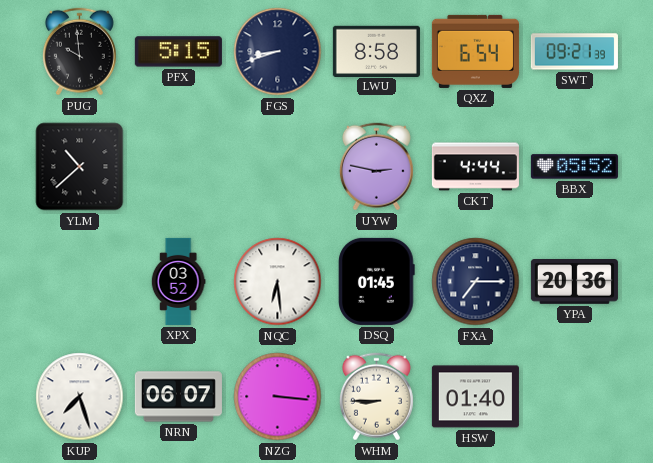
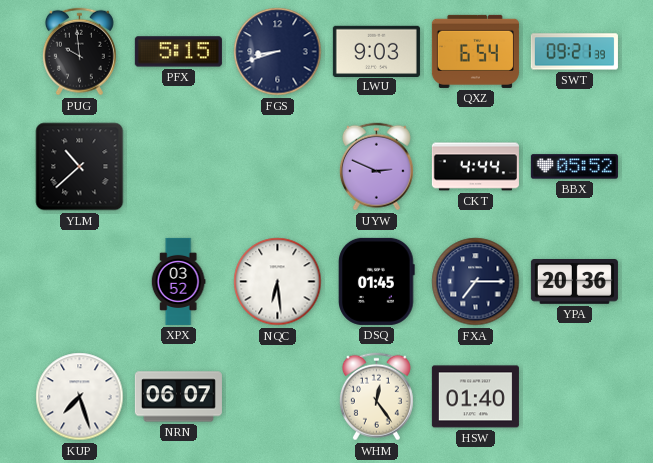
LWU: 8:58 -> 9:03 (376, 51)
UYW: 2:47 -> 2:49 (376, 167)
NZG: 3:16 -> none (278, 397)
WHM: 8:45 -> 12:24 (376, 397)
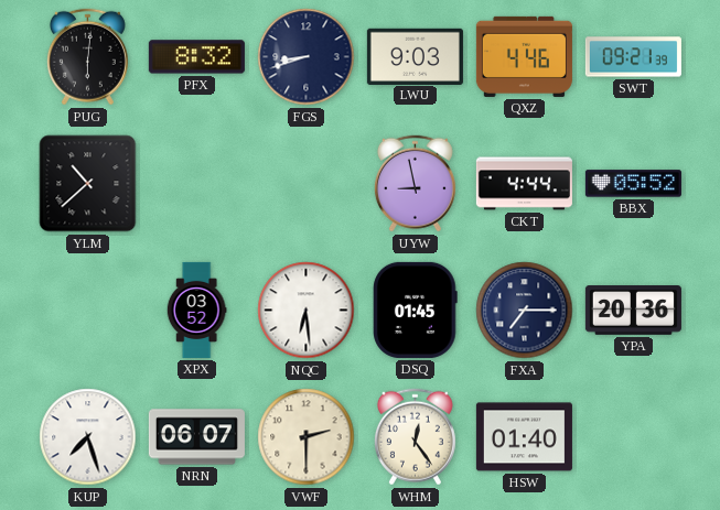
PUG: 9:59 -> 6:01 (87, 57)
PFX: 5:15 -> 8:32 (196, 57)
QXZ: 6:54 -> 4:46 (524, 56)
UYW: 2:49 -> 8:58 (415, 184)
VWF: none -> 2:30 (307, 437)
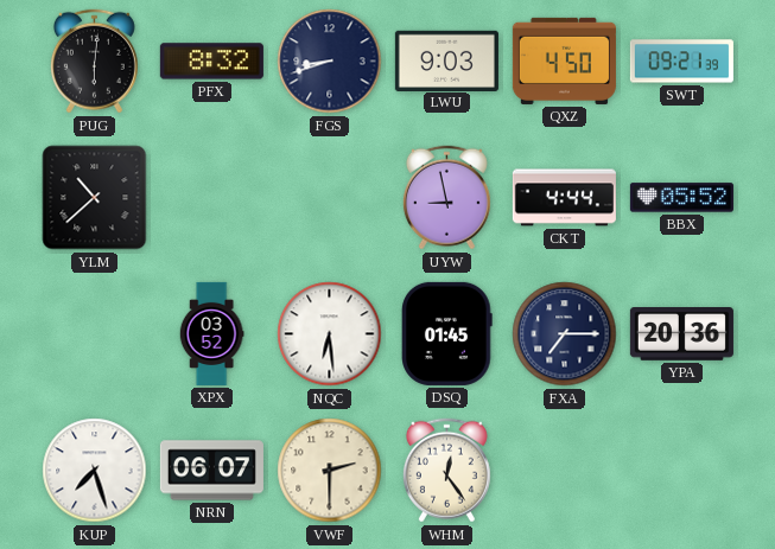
QXZ: 4:46 -> 4:50 (564, 60)
HSW: 01:40 -> none (524, 437)
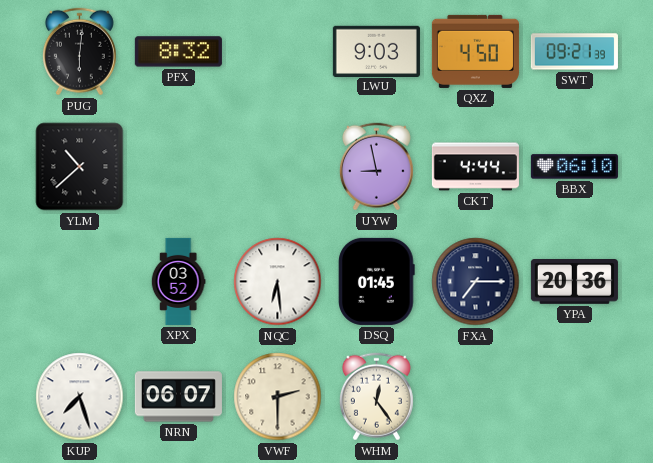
FGS: 8:42 -> none (330, 62)
BBX: 05:52 -> 06:10 (574, 167)
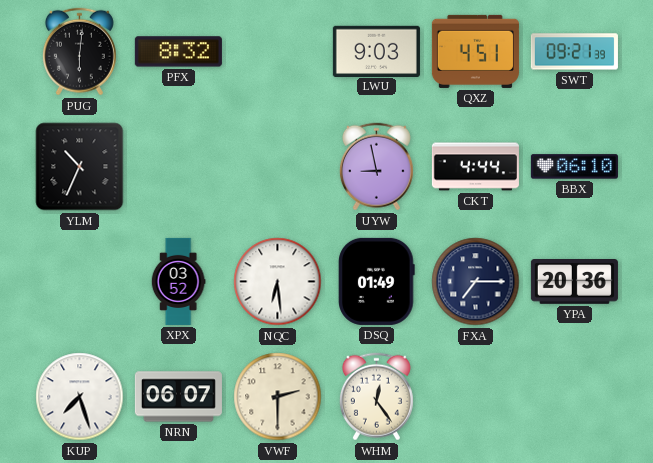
QXZ: 4:50 -> 4:51 (475, 51)
YLM: 10:38 -> 10:34 (80, 167)
DSQ: 01:45 -> 01:49 (377, 281)
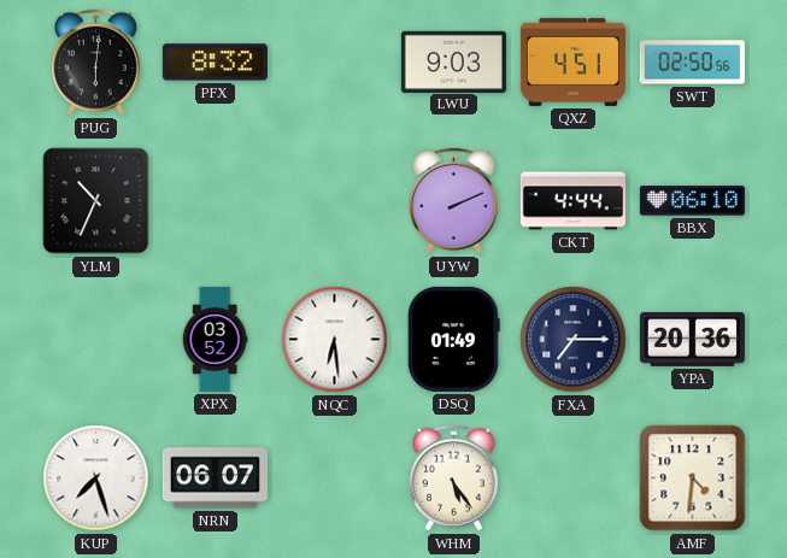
SWT: 09:21 -> 02:50 (692, 63)
UYW: 8:58 -> 2:11 (453, 201)
VWF: 2:30 -> none (278, 397)
WHM: 12:24 -> 5:24 (453, 478)
AMF: none -> 4:31 (693, 478)
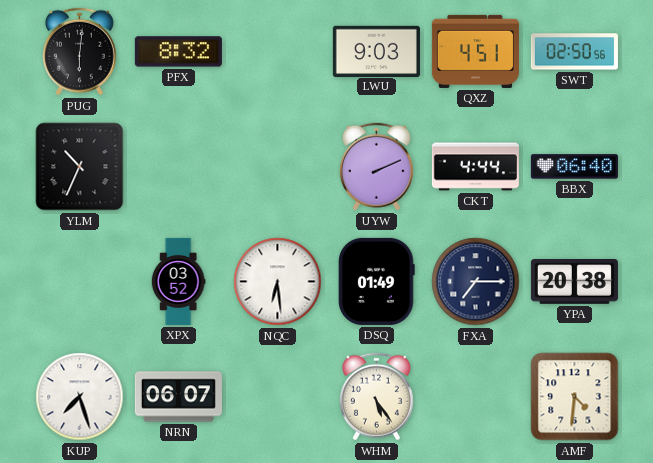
BBX: 06:10 -> 06:40 (574, 167)
YPA: 20:36 -> 20:38 (574, 282)
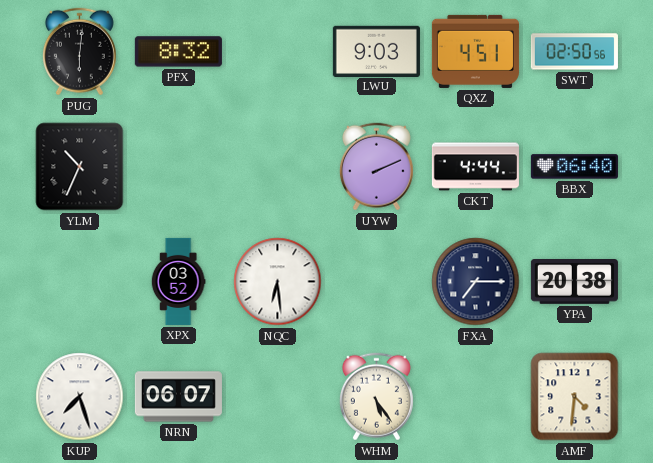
DSQ: 01:49 -> none (377, 281)
